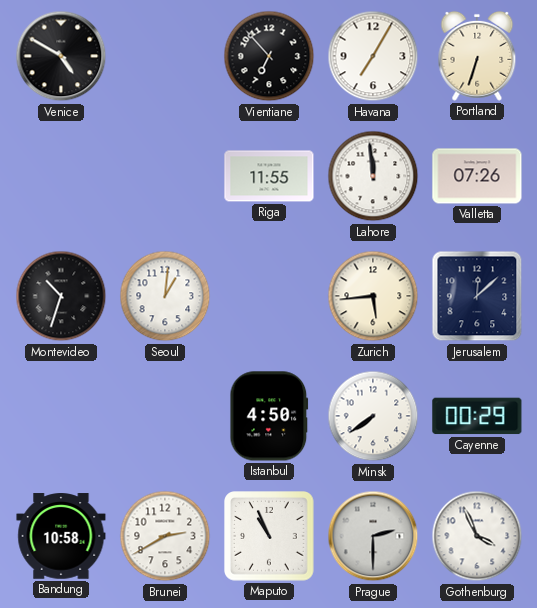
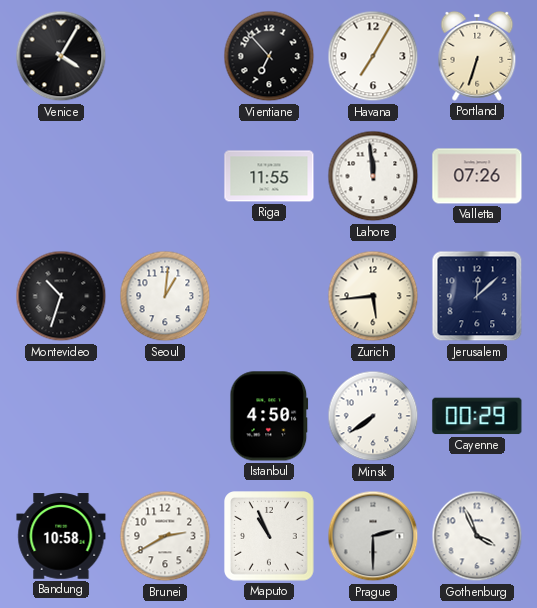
Venice: 4:50 -> 4:05 (61, 56)
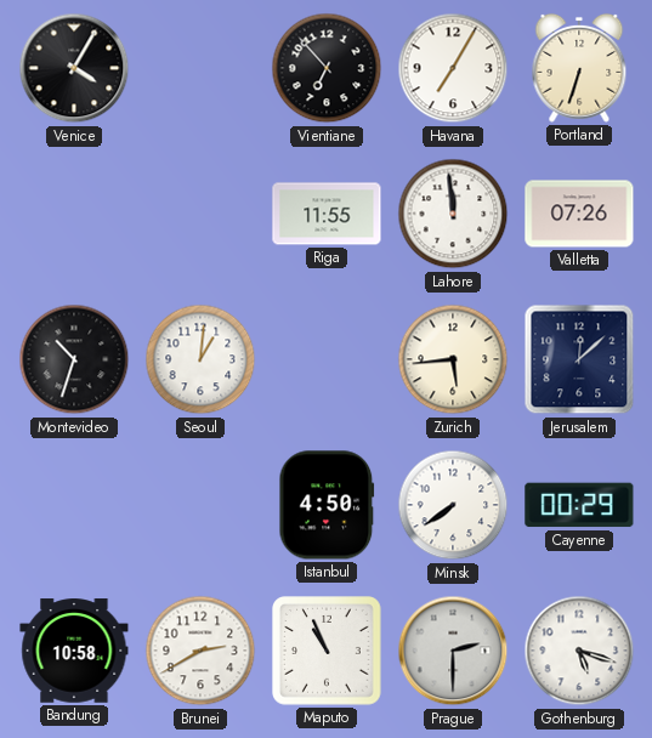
Gothenburg: 3:56 -> 5:18 (579, 651)
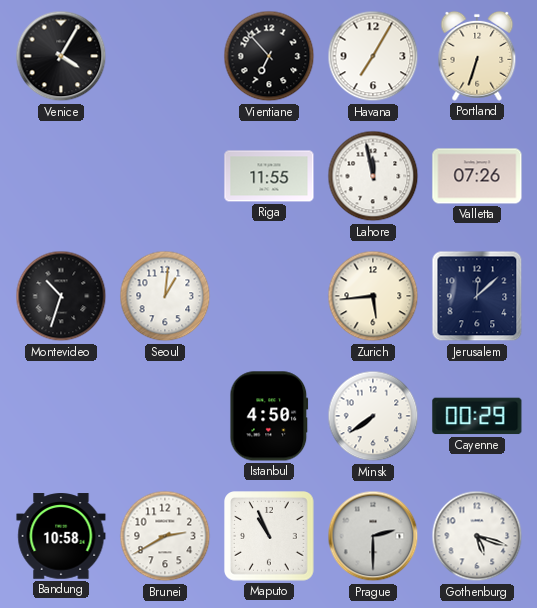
Lahore: 11:59 -> 11:58 (373, 176)
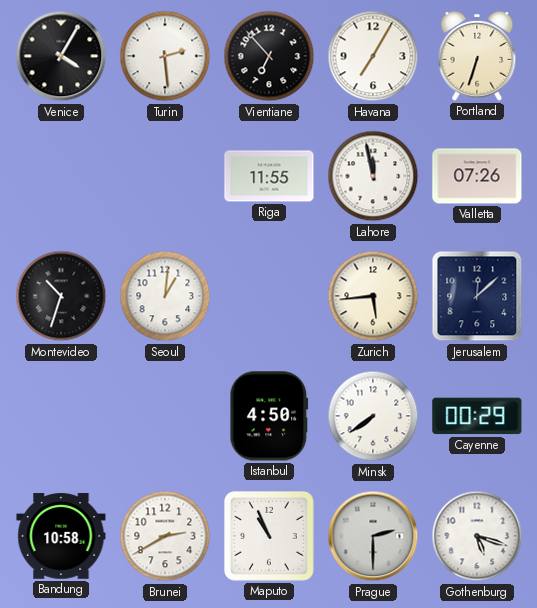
Turin: none -> 2:29 (165, 56)
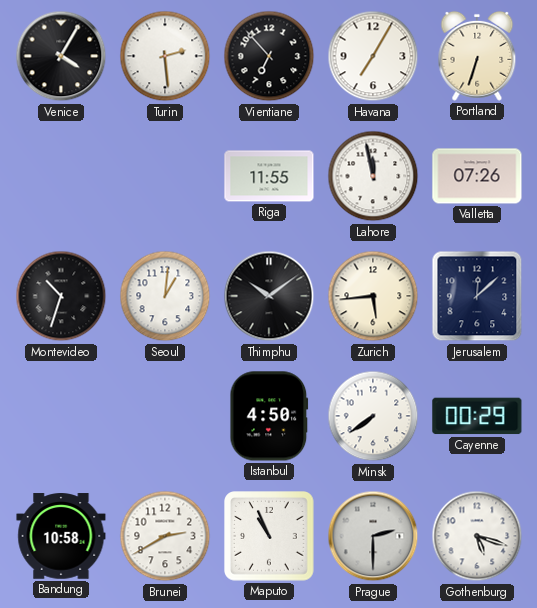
Thimphu: none -> 10:09 (269, 296)
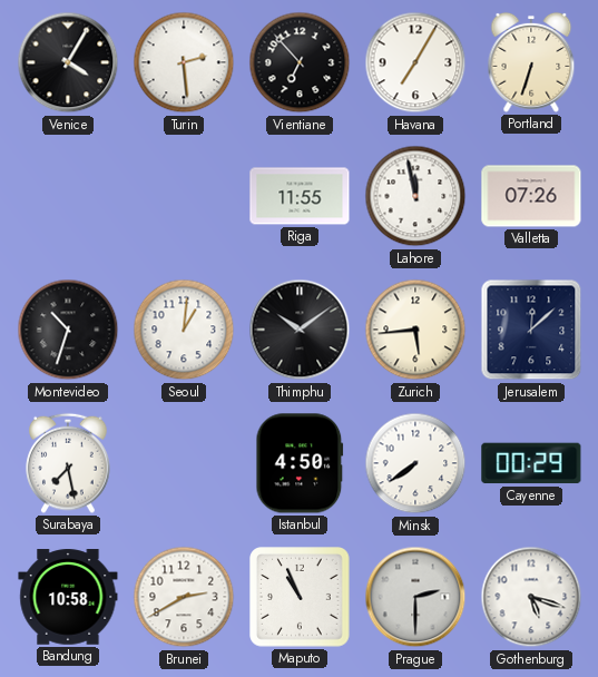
Surabaya: none -> 7:28 (68, 463)
